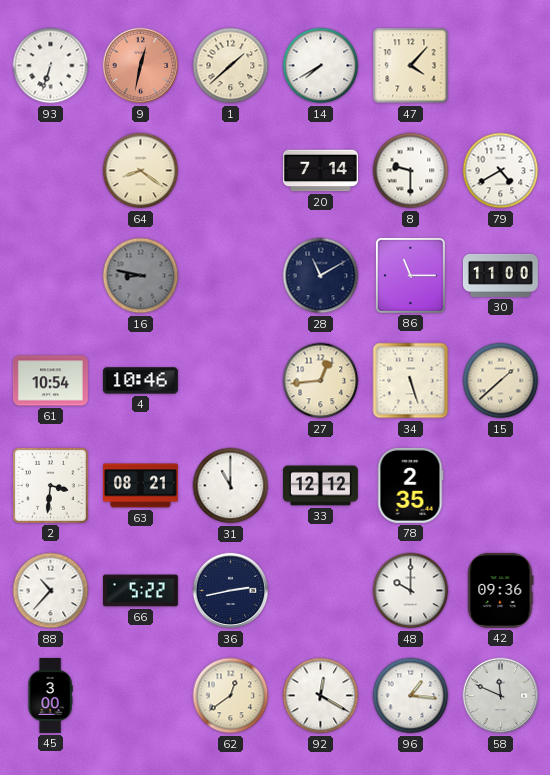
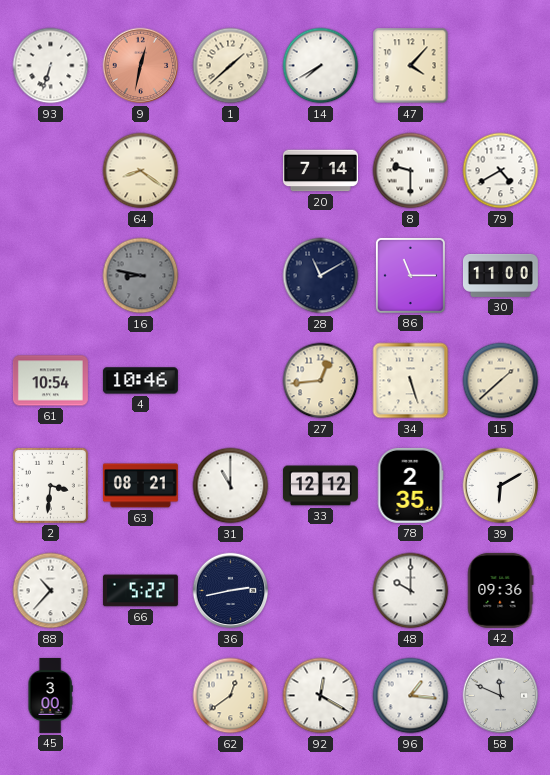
39: none -> 6:10 (501, 486)
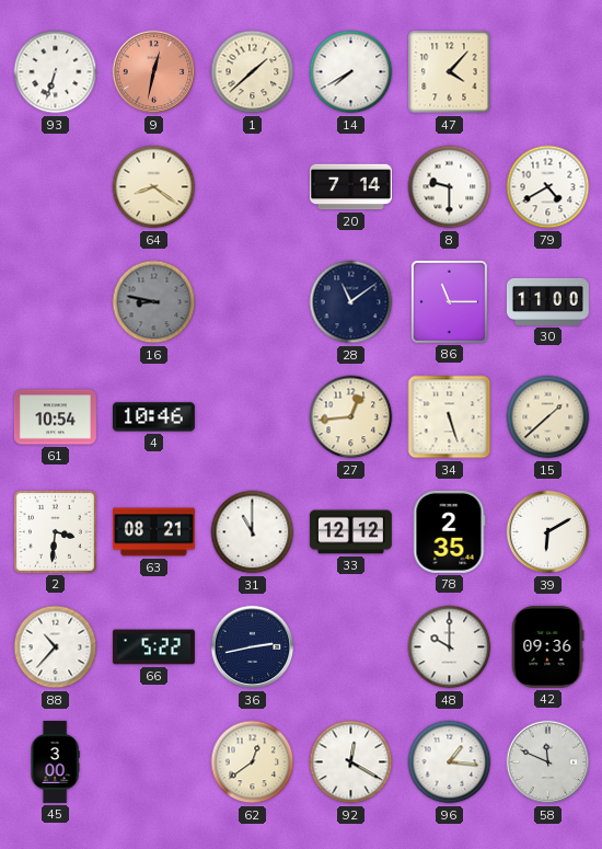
28: 11:10 -> 11:09 (351, 302)
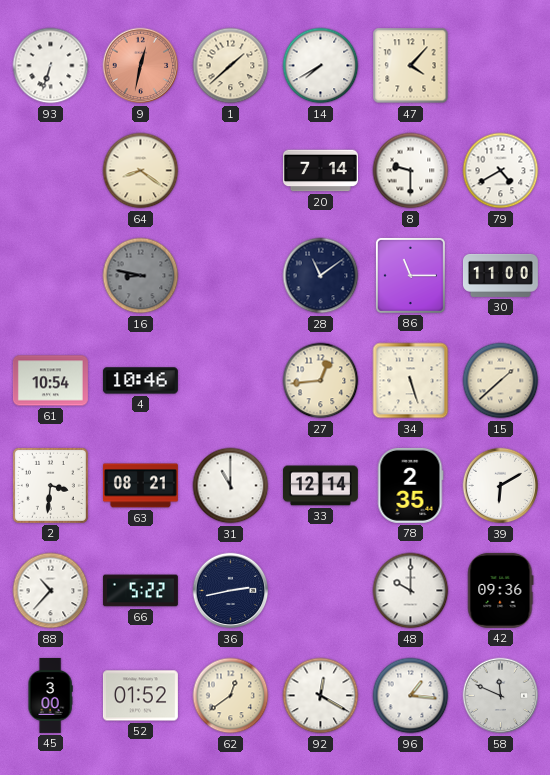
33: 12:12 -> 12:14 (320, 486)
52: none -> 01:52 (140, 696)
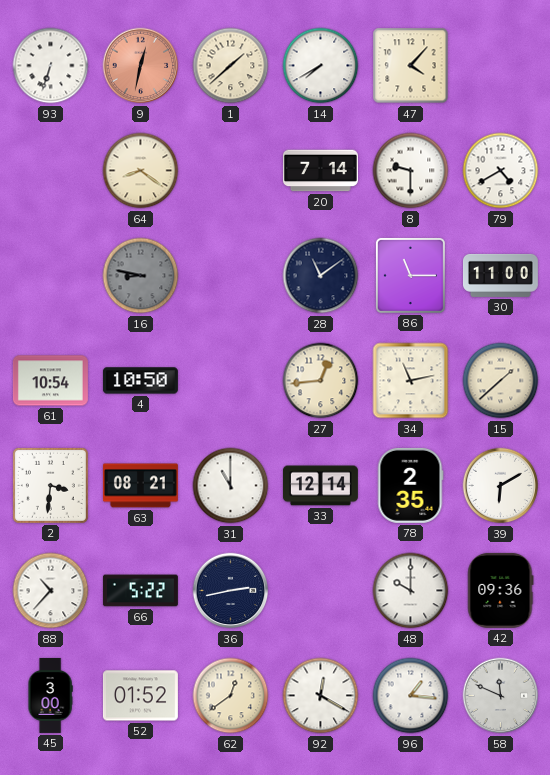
4: 10:46 -> 10:50 (140, 381)
34: 5:27 -> 11:13 (411, 381)
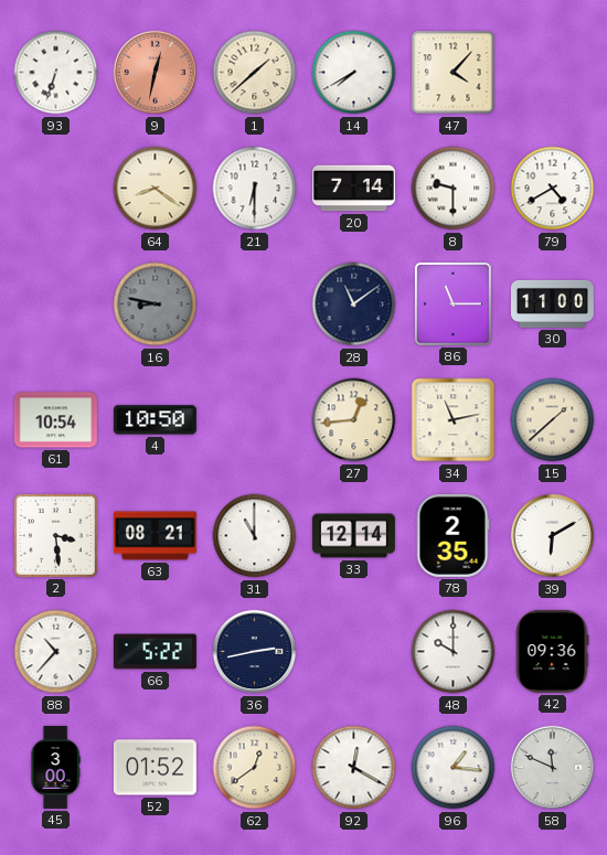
21: none -> 6:30 (255, 189)
2: 3:31 -> 3:29 (55, 535)
